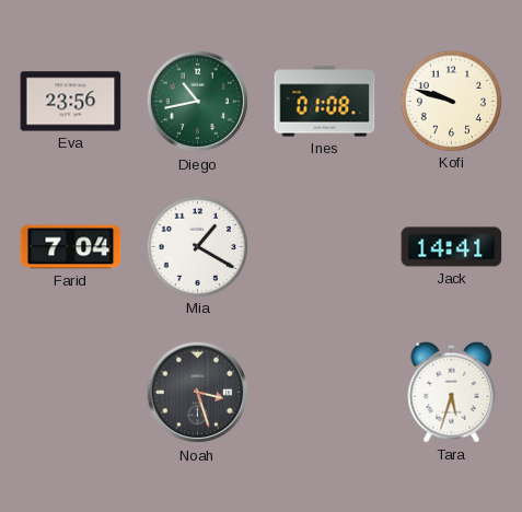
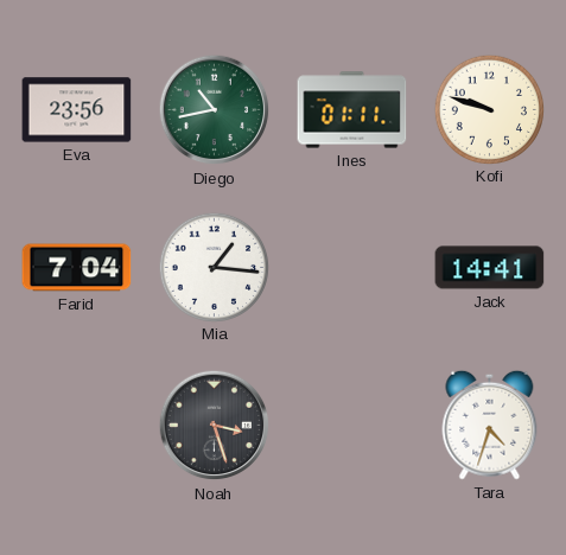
Ines: 01:08 -> 01:11 (352, 110)
Mia: 1:20 -> 1:16 (214, 267)
Tara: 5:33 -> 4:33 (490, 425)
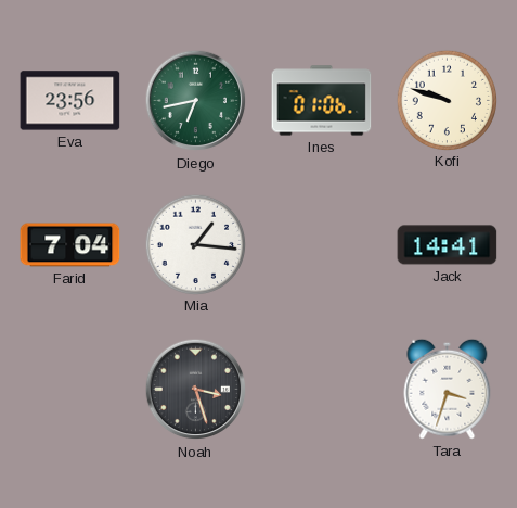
Diego: 10:43 -> 6:43 (196, 101)
Ines: 01:11 -> 01:06 (322, 101)
Tara: 4:33 -> 3:33 (448, 389)
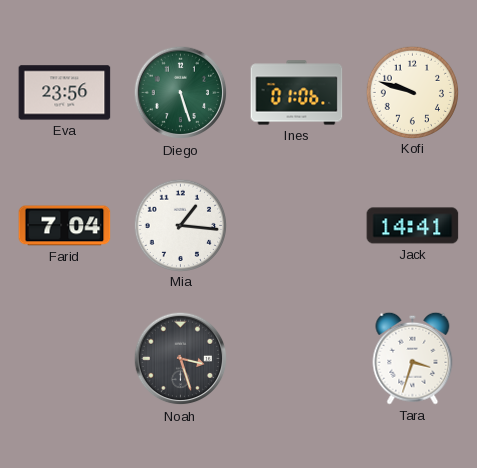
Diego: 6:43 -> 5:27 (181, 93)
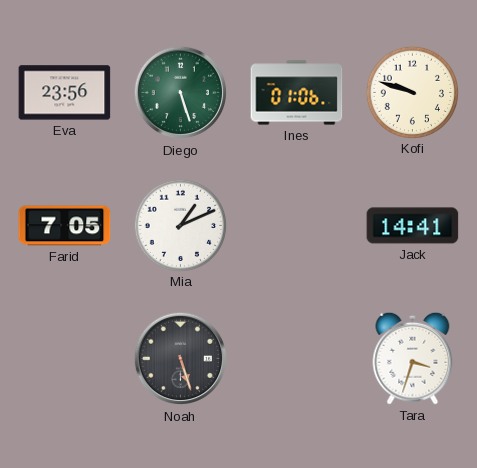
Farid: 7:04 -> 7:05 (65, 226)
Mia: 1:16 -> 1:11 (180, 225)
Noah: 3:27 -> 5:27 (181, 359)
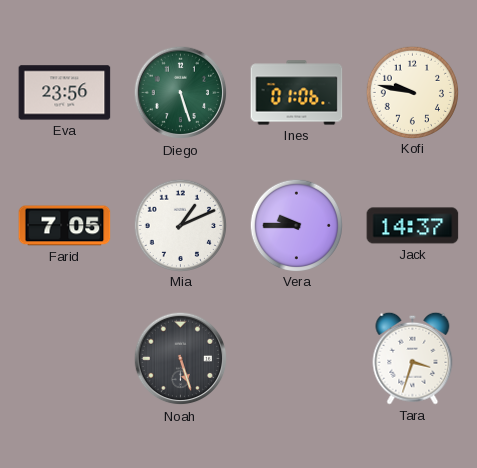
Kofi: 9:48 -> 9:47 (412, 92)
Vera: none -> 9:45 (296, 225)
Jack: 14:41 -> 14:37 (413, 226)
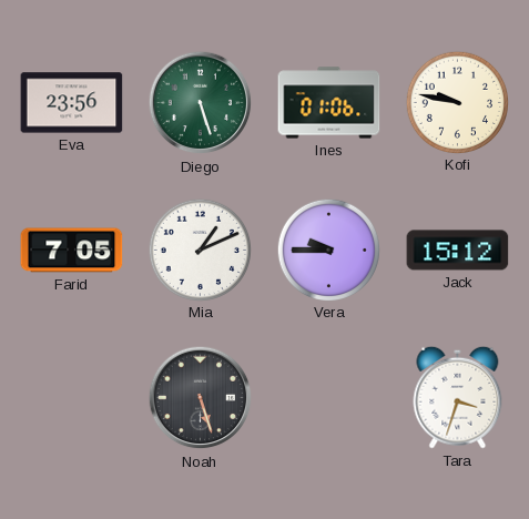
Jack: 14:37 -> 15:12 (458, 251)
